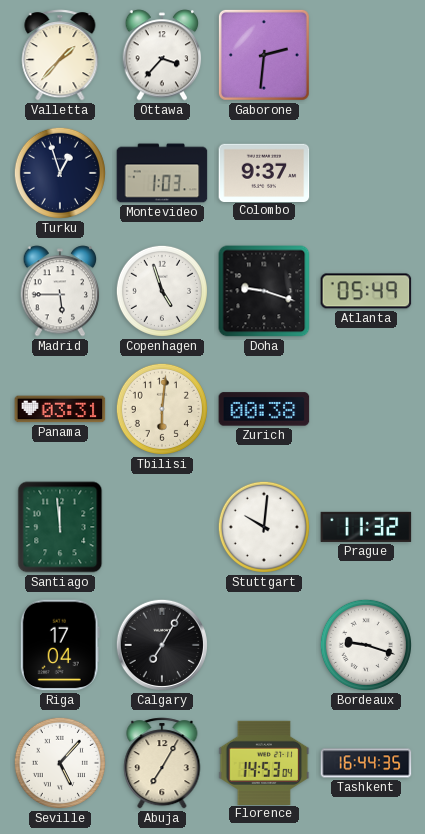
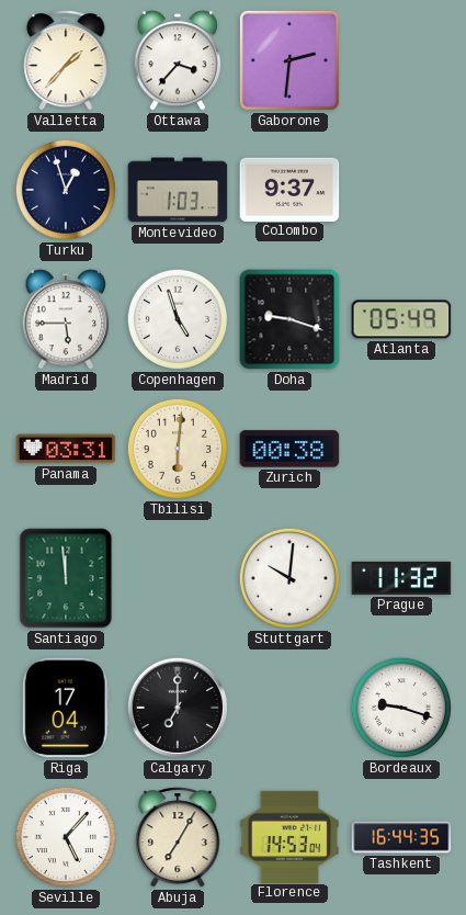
Calgary: 7:05 -> 7:00 (178, 708)
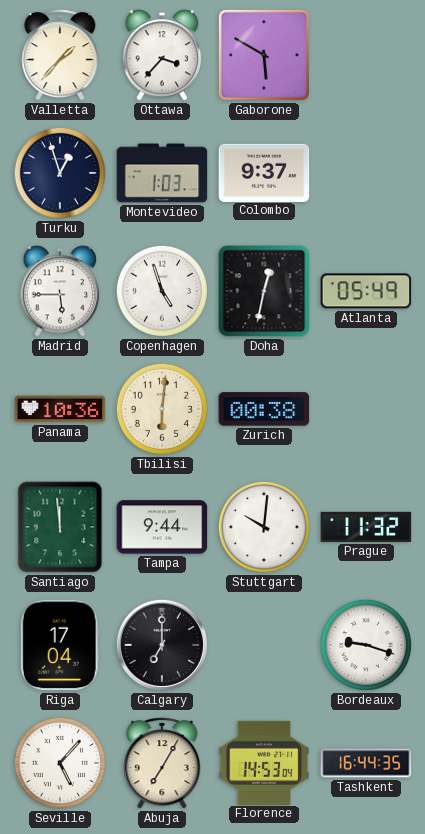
Gaborone: 2:31 -> 5:50 (264, 55)
Doha: 9:18 -> 12:32 (264, 291)
Panama: 03:31 -> 10:36 (60, 409)
Tampa: none -> 9:44 (162, 527)
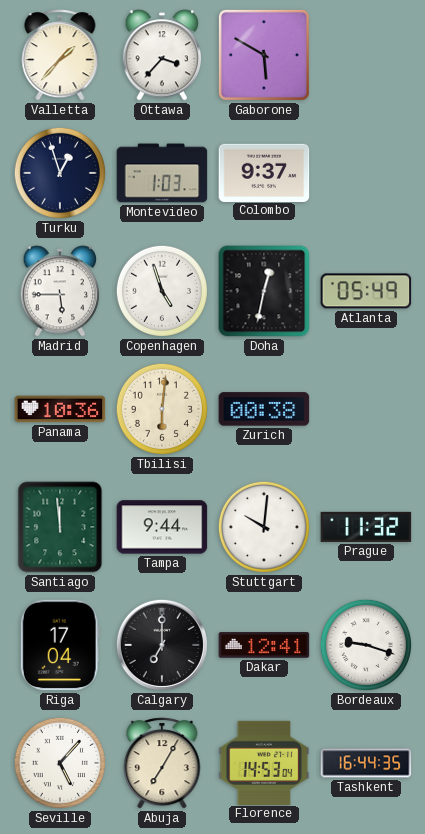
Dakar: none -> 12:41 (264, 645)
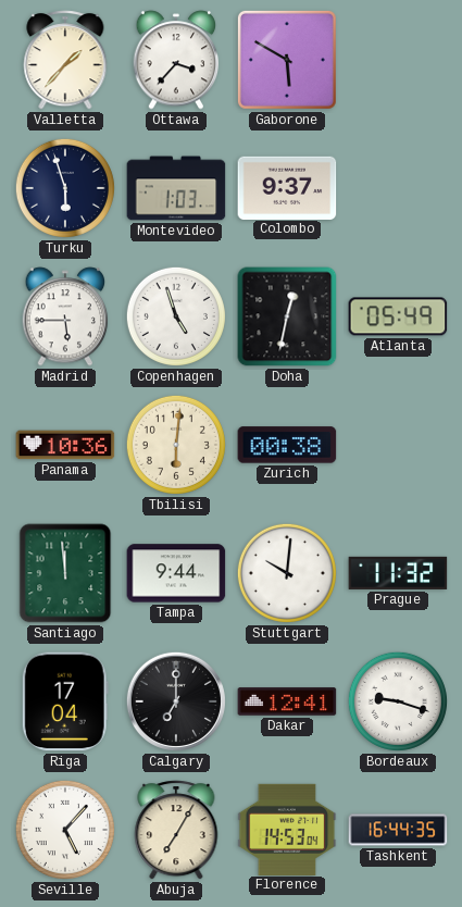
Turku: 12:57 -> 5:57 (65, 188)
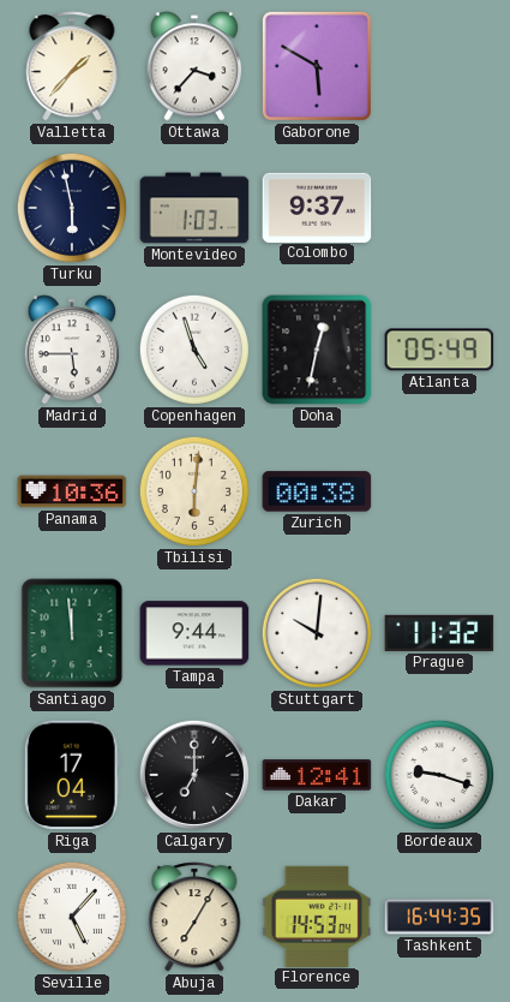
Turku: 5:57 -> 5:58 (72, 208)
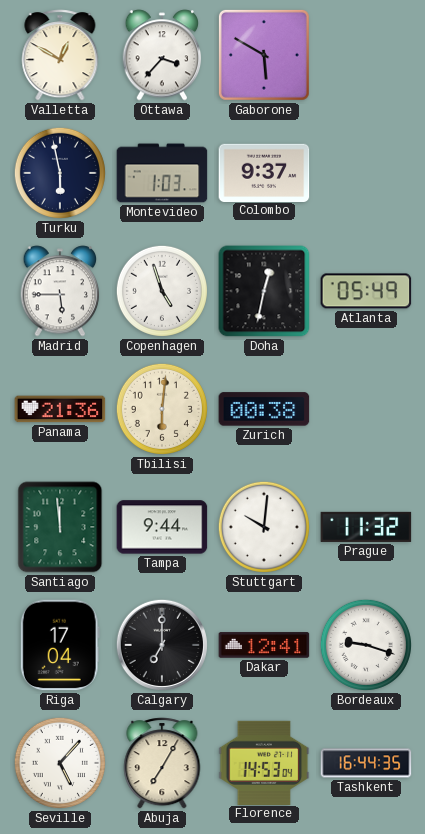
Valletta: 1:37 -> 12:50 (60, 55)
Panama: 10:36 -> 21:36 (60, 409)
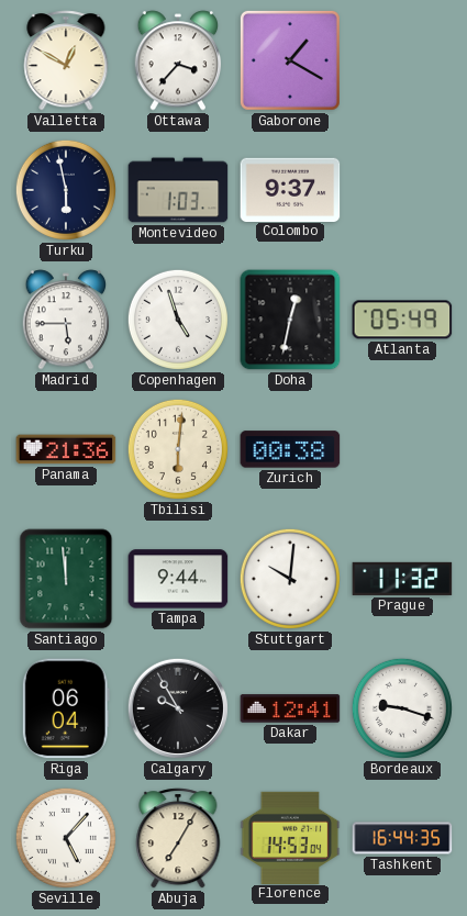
Gaborone: 5:50 -> 1:20 (290, 60)
Riga: 17:04 -> 06:04 (66, 708)
Calgary: 7:00 -> 9:55 (178, 708)
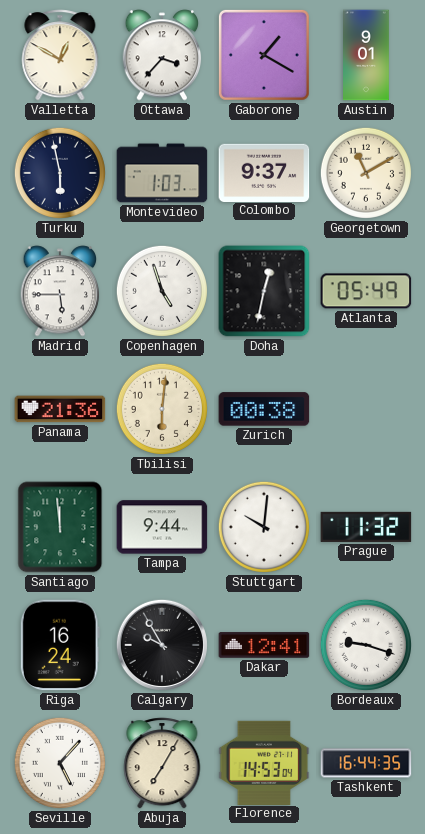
Austin: none -> 9:01 (367, 55)
Georgetown: none -> 11:10 (366, 173)
Riga: 06:04 -> 16:24 (60, 645)
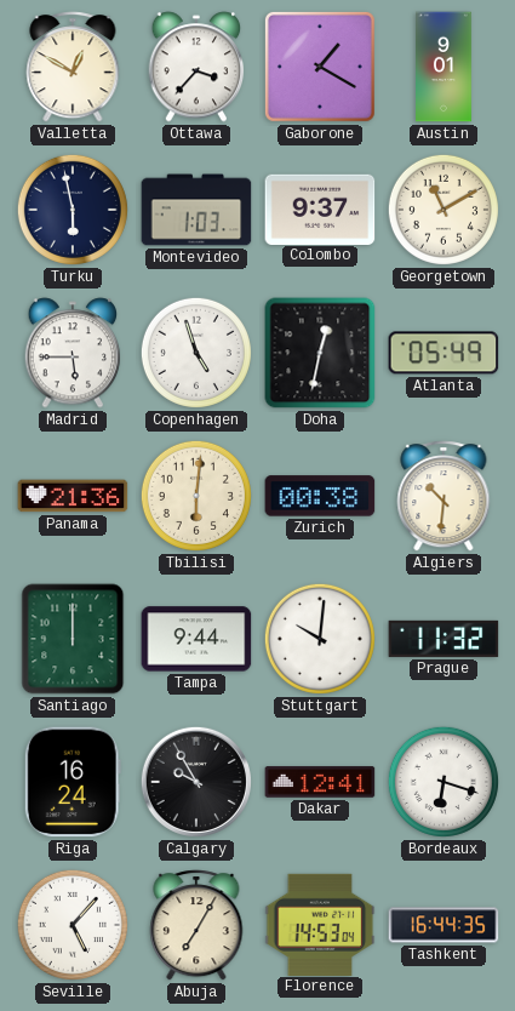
Algiers: none -> 10:31 (444, 496)
Santiago: 11:59 -> 12:00 (73, 639)
Bordeaux: 9:18 -> 6:18 (444, 782)
